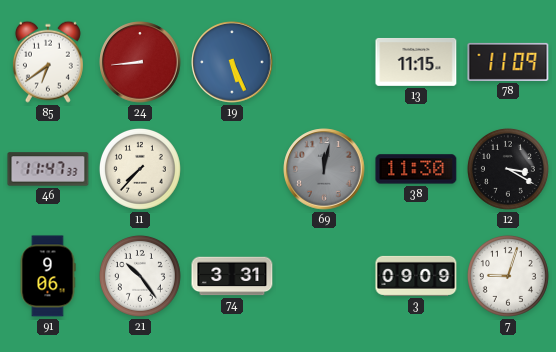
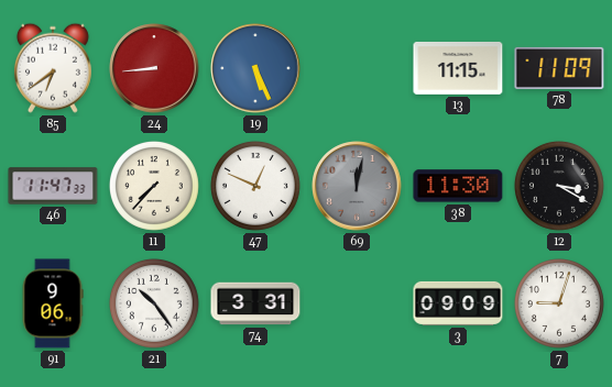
47: none -> 12:49 (255, 186)
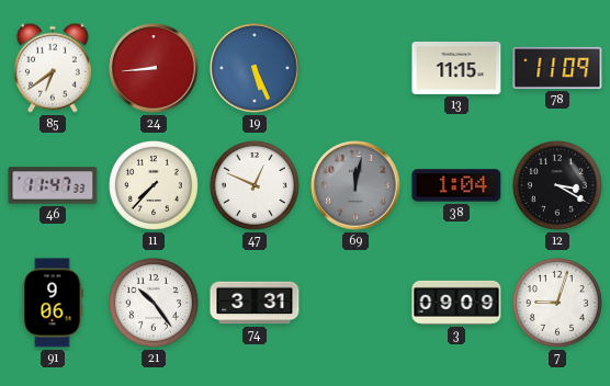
38: 11:30 -> 1:04 (456, 185)
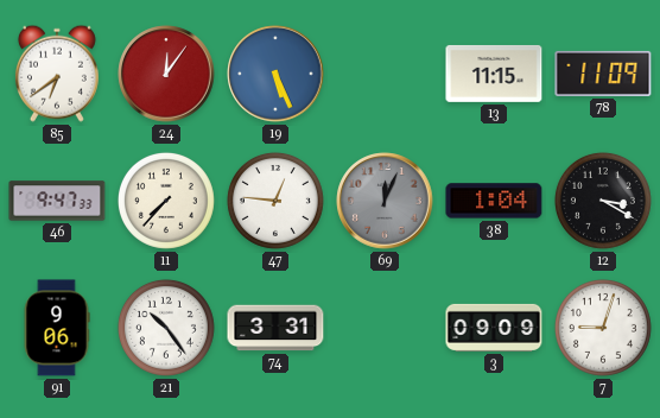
24: 8:44 -> 12:06 (166, 74)
46: 11:47 -> 9:47 (57, 201)
47: 12:49 -> 12:46 (275, 201)
69: 12:02 -> 12:04 (385, 201)
